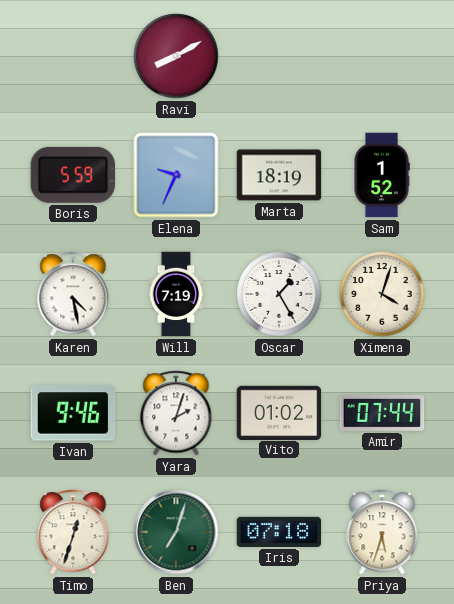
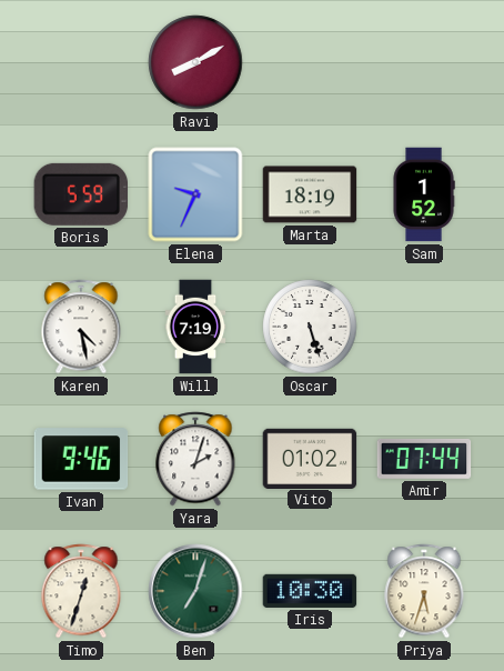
Oscar: 1:25 -> 5:27 (310, 327)
Ximena: 4:03 -> none (382, 294)
Iris: 07:18 -> 10:30 (310, 591)
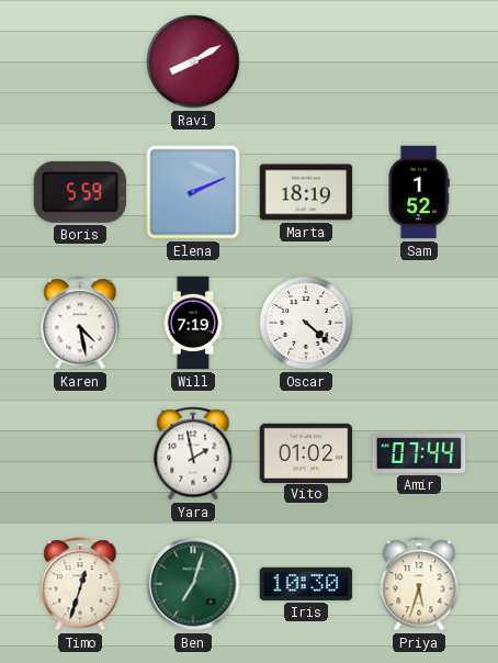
Elena: 9:34 -> 2:11 (193, 192)
Oscar: 5:27 -> 4:22 (306, 323)
Ivan: 9:46 -> none (81, 459)
Yara: 2:03 -> 1:58 (193, 453)
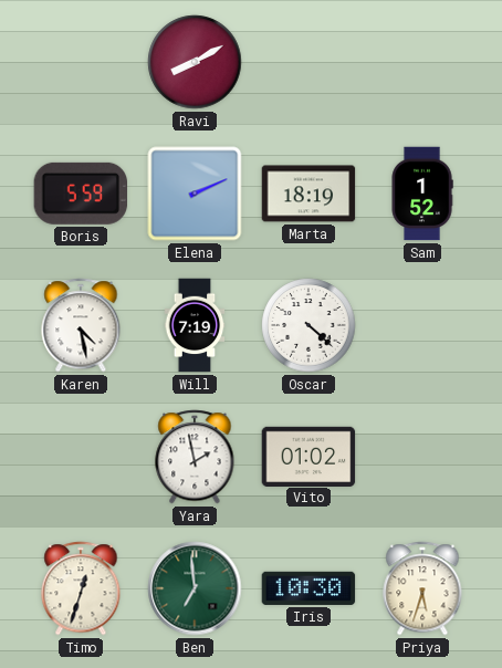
Amir: 07:44 -> none (419, 454)
Ben: 7:03 -> 6:59 (195, 588)
